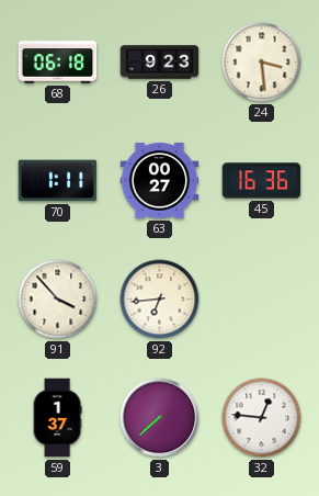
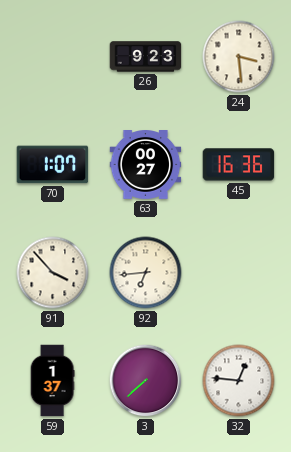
68: 06:18 -> none (58, 63)
70: 1:11 -> 1:07 (53, 165)
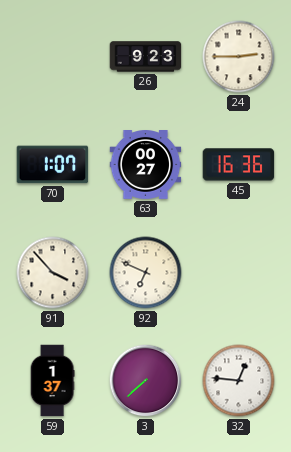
24: 3:29 -> 2:45 (239, 57)
92: 6:44 -> 6:49 (146, 273)
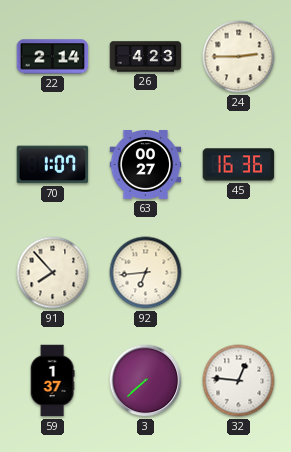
22: none -> 2:14 (53, 57)
26: 9:23 -> 4:23 (146, 57)
91: 3:53 -> 7:53 (53, 273)
92: 6:49 -> 6:44 (146, 273)
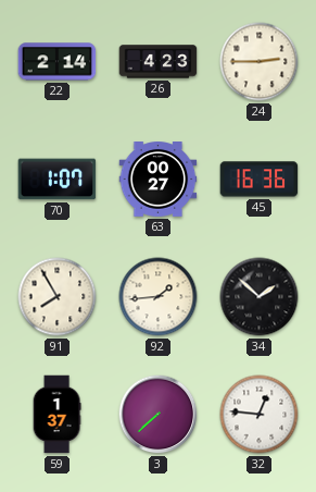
91: 7:53 -> 7:55 (58, 297)
92: 6:44 -> 1:44 (159, 297)
34: none -> 1:52 (260, 297)
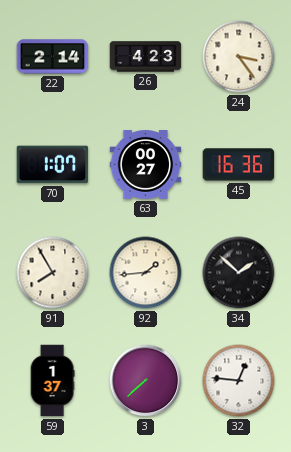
24: 2:45 -> 3:24 (239, 57)
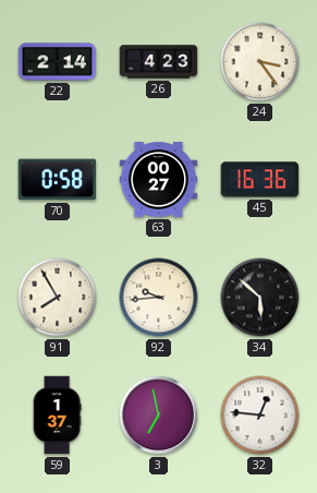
70: 1:07 -> 0:58 (58, 180)
92: 1:44 -> 9:44 (159, 298)
34: 1:52 -> 5:52 (260, 298)
3: 7:38 -> 6:58 (159, 416)
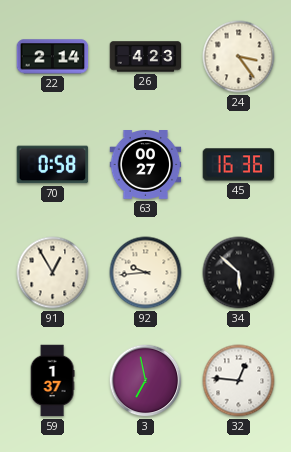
91: 7:55 -> 12:55 (53, 273)
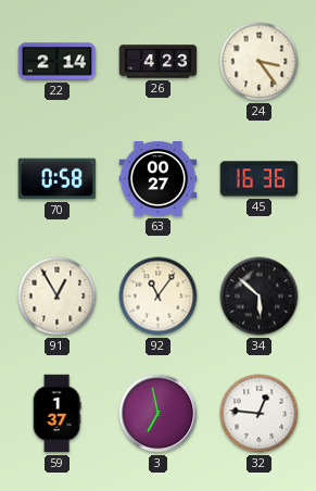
92: 9:44 -> 11:06 (159, 297)
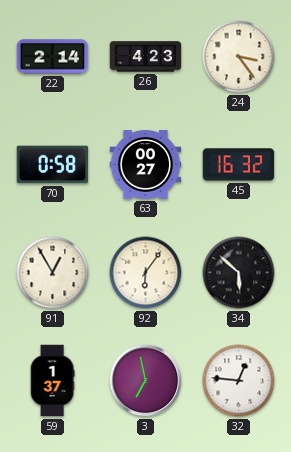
45: 16:36 -> 16:32 (239, 165)
92: 11:06 -> 6:06 (146, 273)
